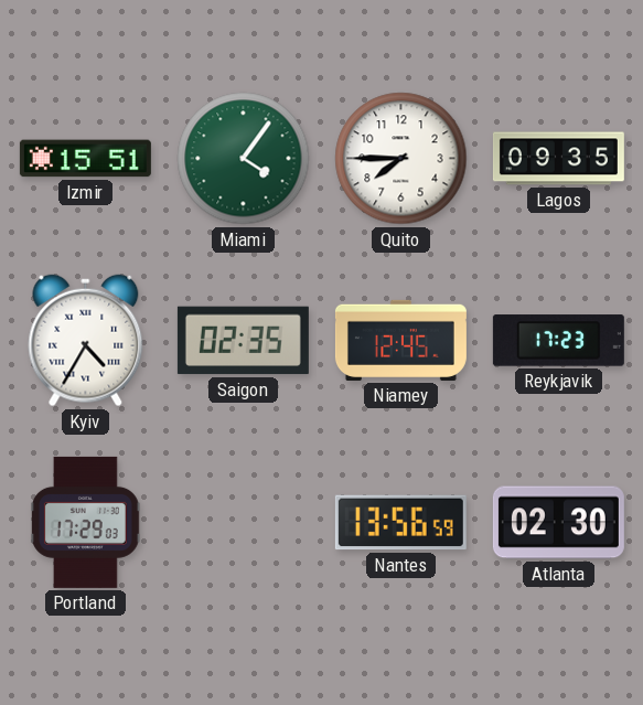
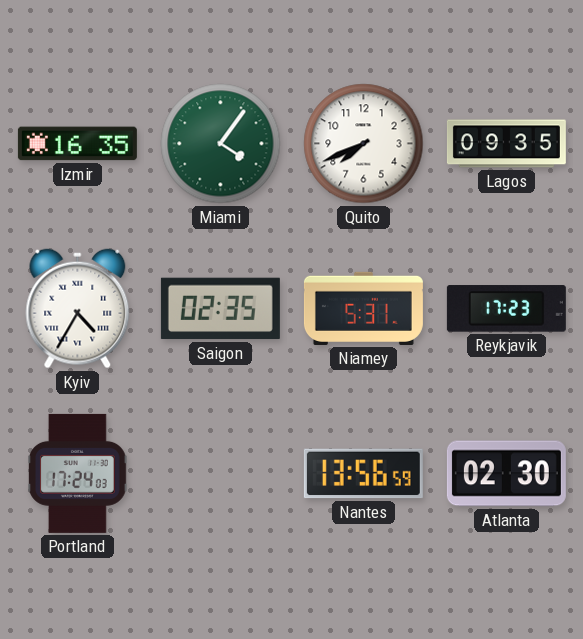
Izmir: 15:51 -> 16:35 (77, 144)
Quito: 7:45 -> 7:41 (364, 144)
Niamey: 12:45 -> 5:31 (363, 308)
Portland: 17:29 -> 17:24 (78, 473)
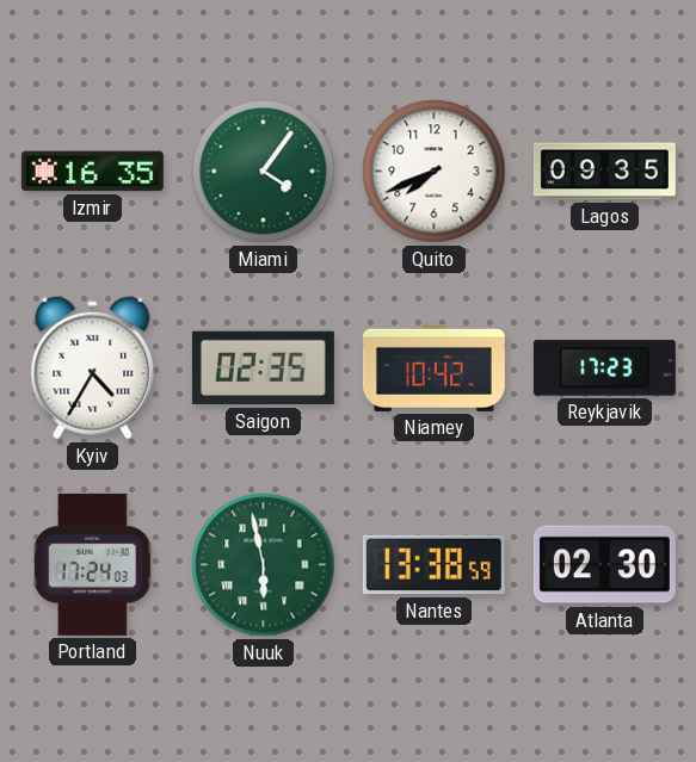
Niamey: 5:31 -> 10:42 (433, 367)
Nuuk: none -> 5:58 (264, 565)
Nantes: 13:56 -> 13:38 (433, 565)
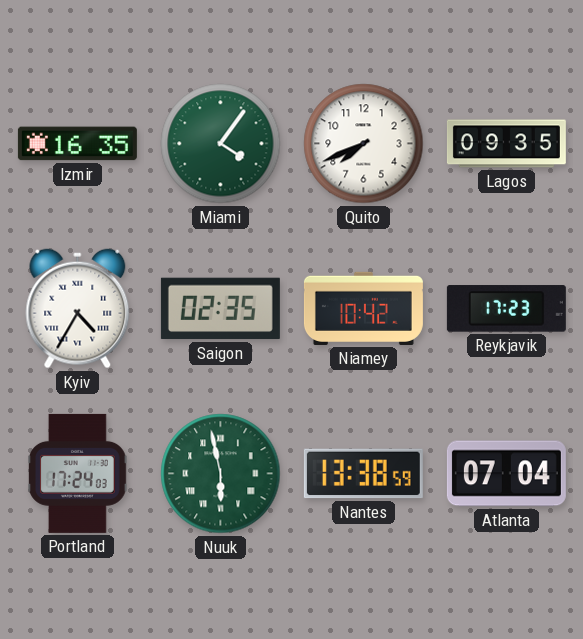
Atlanta: 02:30 -> 07:04 (506, 474)
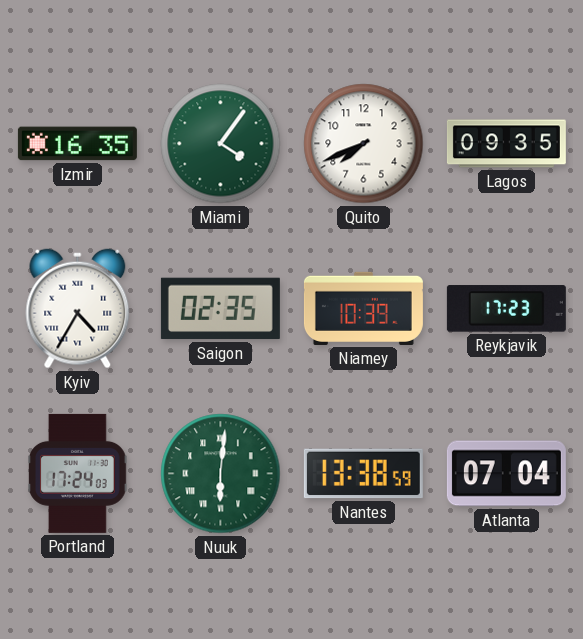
Niamey: 10:42 -> 10:39 (363, 308)
Nuuk: 5:58 -> 6:01 (221, 474)
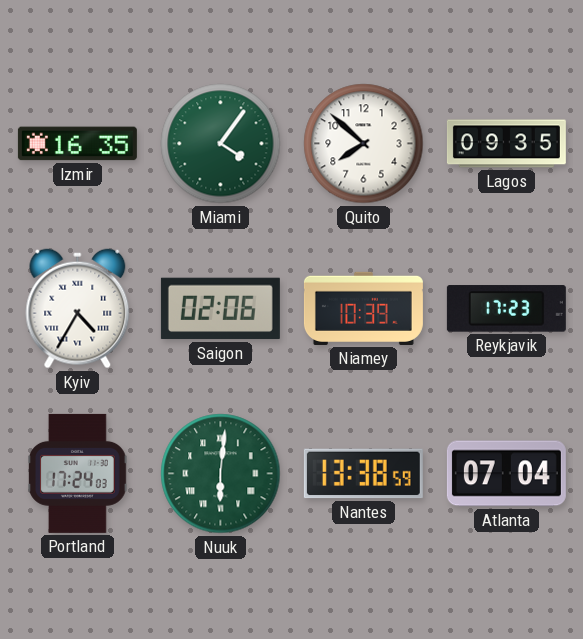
Quito: 7:41 -> 7:52 (364, 144)
Saigon: 02:35 -> 02:06 (220, 309)
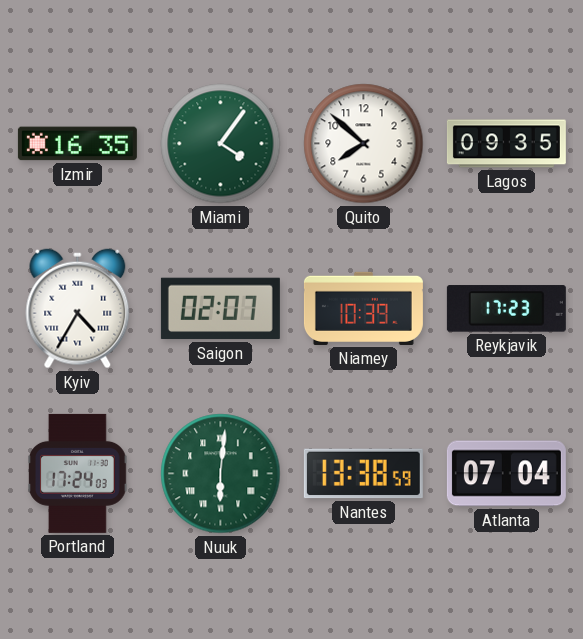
Saigon: 02:06 -> 02:07 (220, 309)
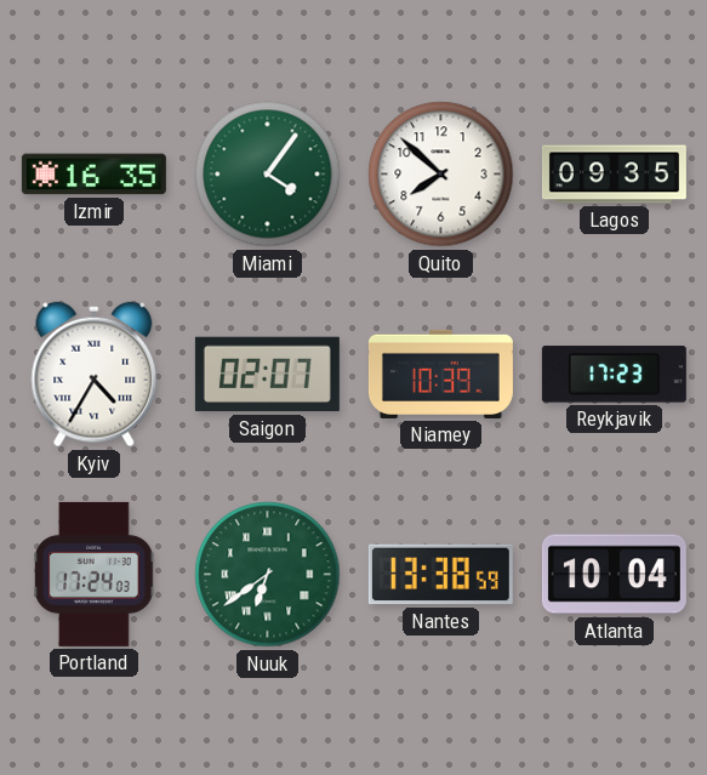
Nuuk: 6:01 -> 6:39 (268, 575)
Atlanta: 07:04 -> 10:04 (614, 575)
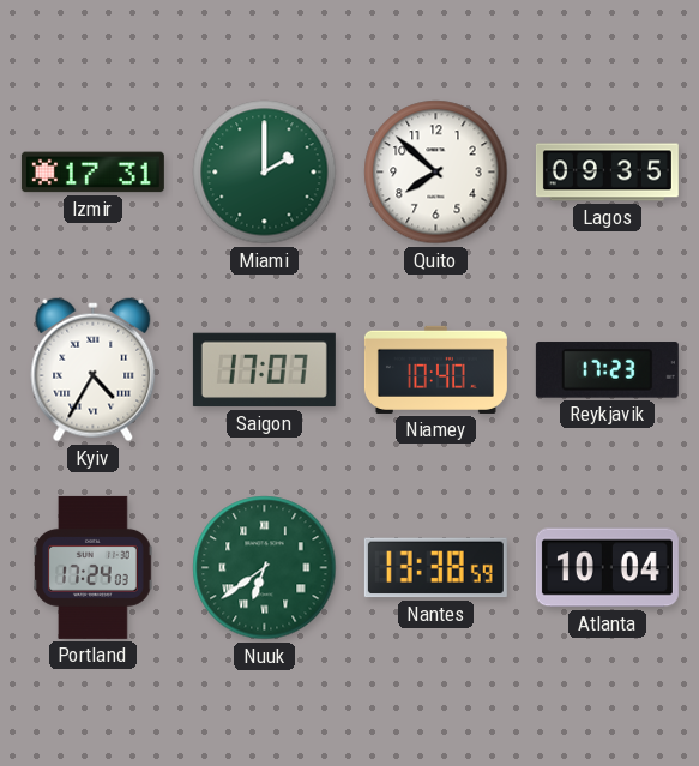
Izmir: 16:35 -> 17:31 (92, 173)
Miami: 4:06 -> 2:00 (265, 173)
Saigon: 02:07 -> 17:07 (264, 370)
Niamey: 10:39 -> 10:40 (435, 369)
